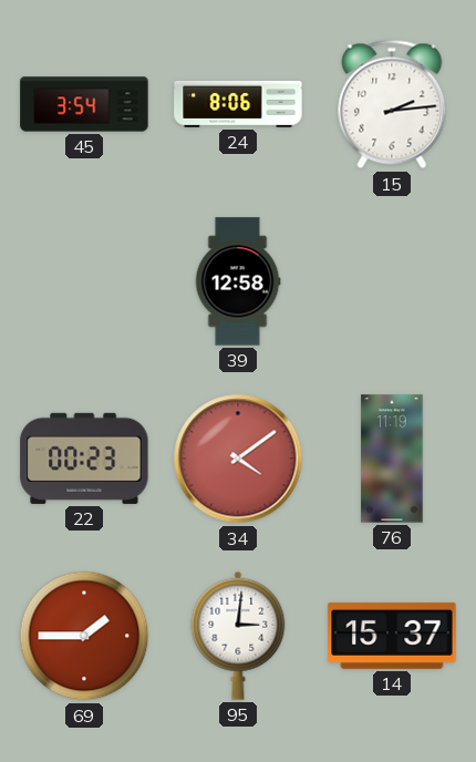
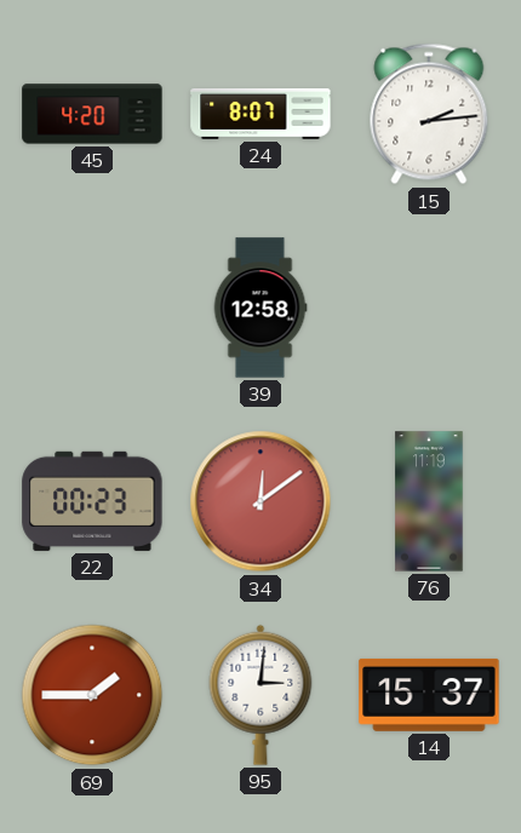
45: 3:54 -> 4:20 (92, 114)
24: 8:06 -> 8:07 (260, 114)
34: 4:09 -> 12:09 (260, 501)
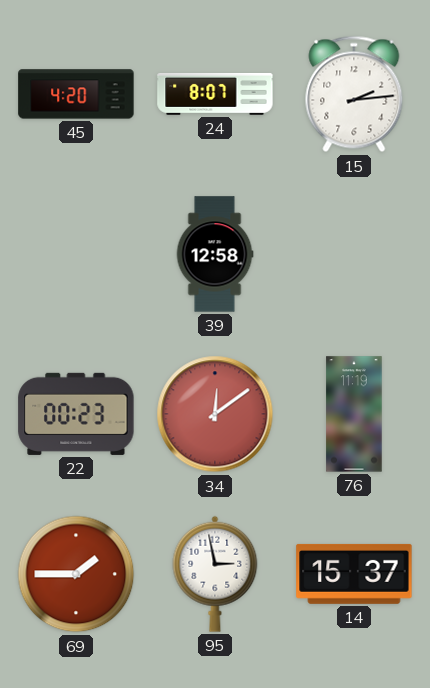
95: 3:01 -> 2:58 (215, 574)
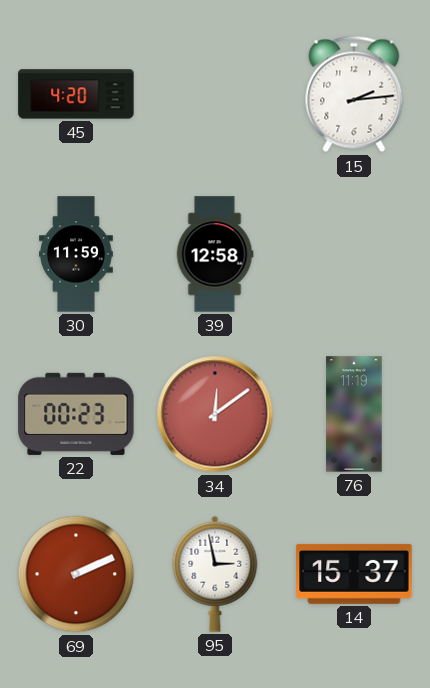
24: 8:07 -> none (215, 94)
30: none -> 11:59 (77, 254)
69: 1:45 -> 2:11 (76, 574)
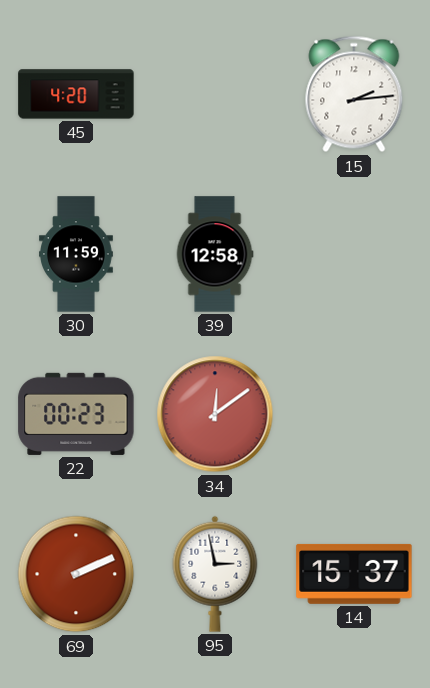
76: 11:19 -> none (354, 414)
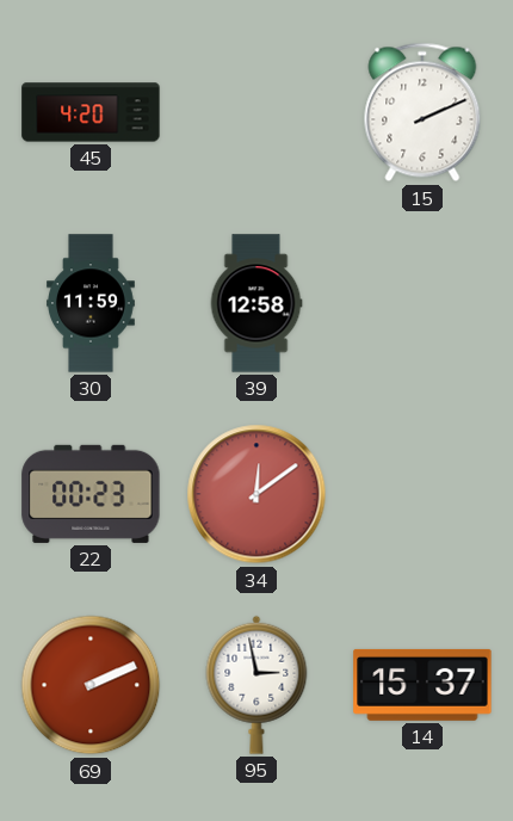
15: 2:14 -> 2:11 (422, 112)
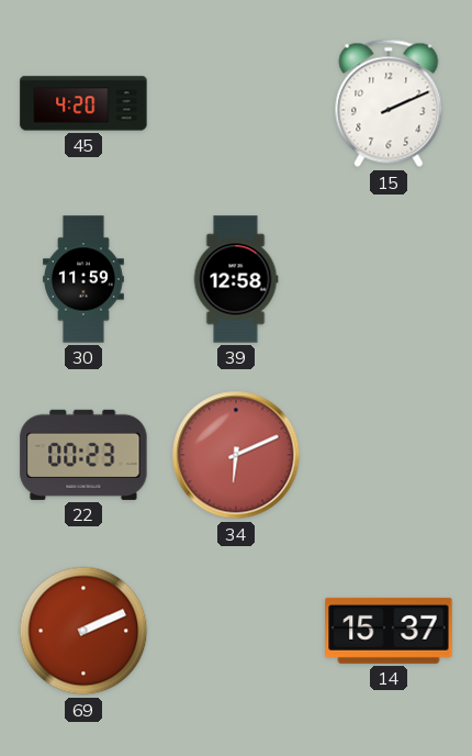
34: 12:09 -> 6:11 (236, 455)
95: 2:58 -> none (256, 685)
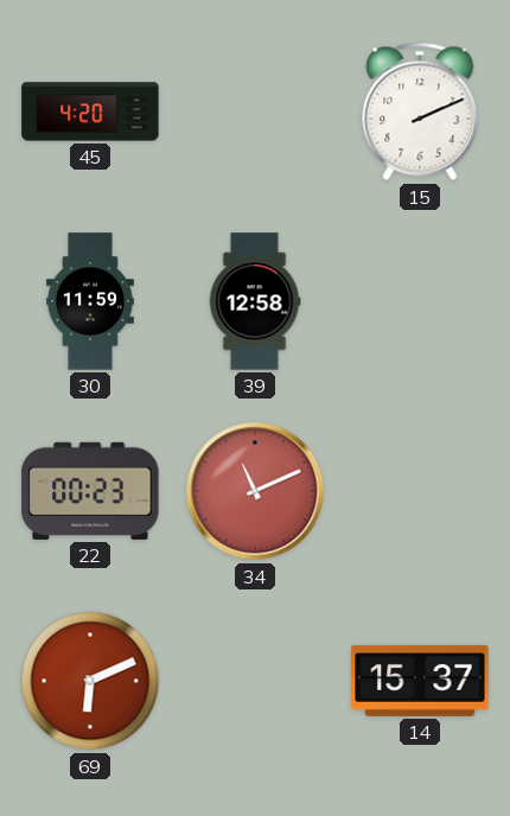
34: 6:11 -> 11:11 (255, 491)
69: 2:11 -> 6:11 (90, 681)
